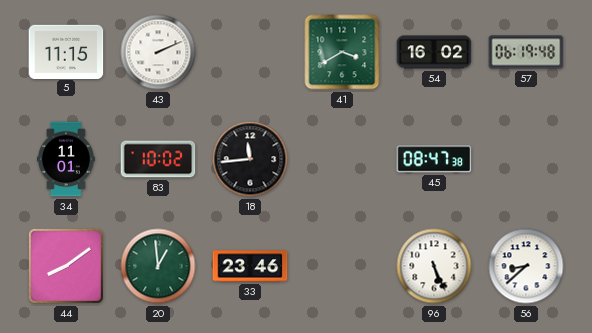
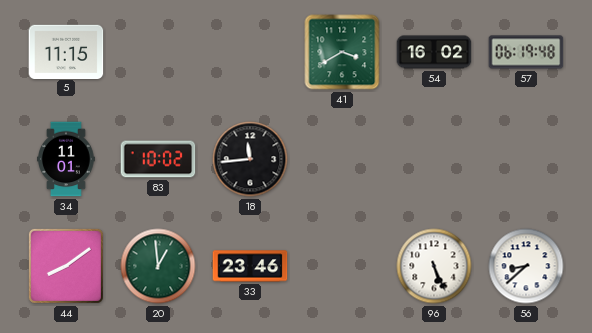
43: 2:11 -> none (158, 52)
45: 08:47 -> none (434, 159)
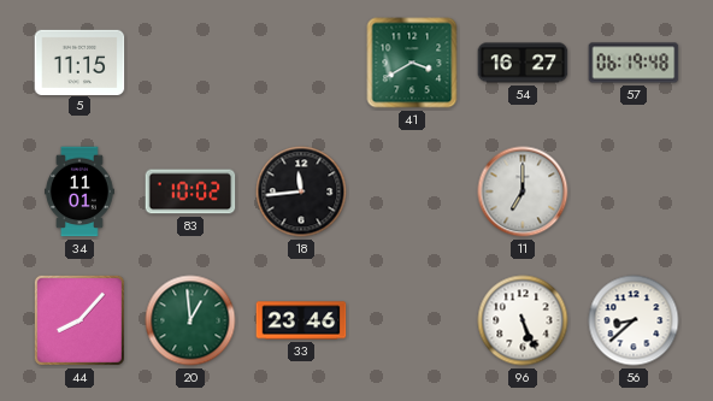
54: 16:02 -> 16:27 (523, 63)
11: none -> 7:00 (523, 191)
44: 8:09 -> 8:07 (79, 320)
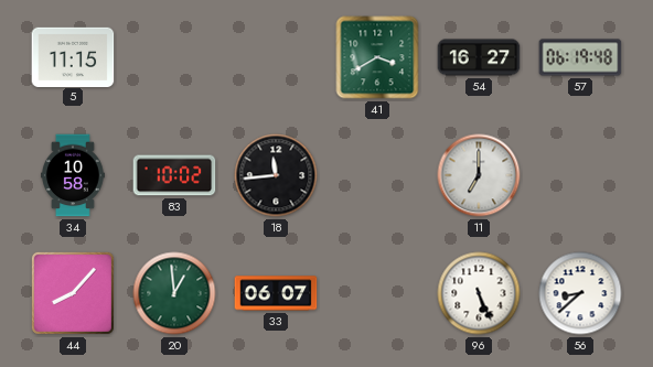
34: 11:01 -> 10:58 (74, 175)
33: 23:46 -> 06:07 (276, 293)
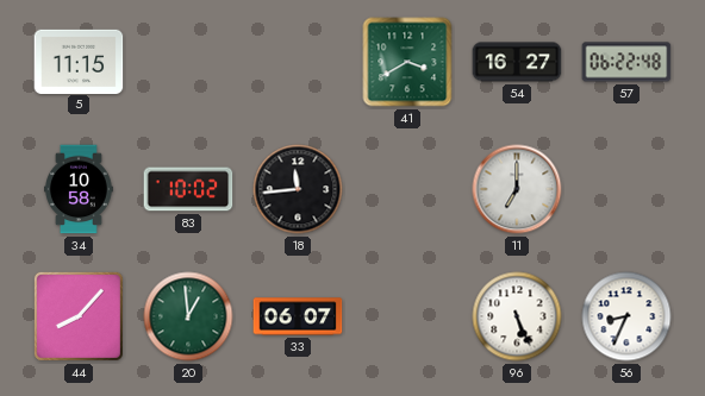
57: 06:19 -> 06:22 (626, 62)
56: 8:38 -> 8:34 (626, 316)
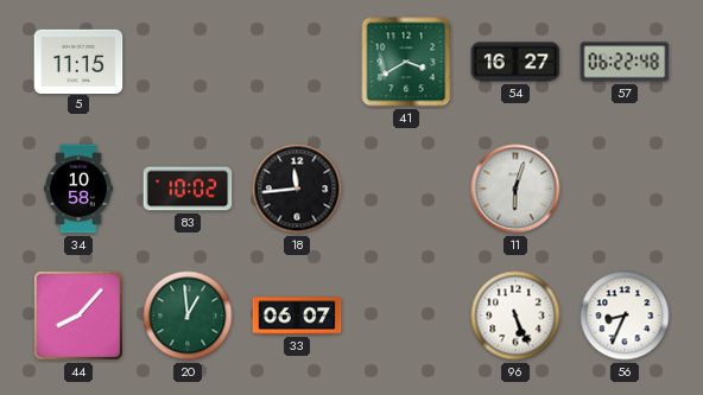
11: 7:00 -> 6:03 (515, 189)
